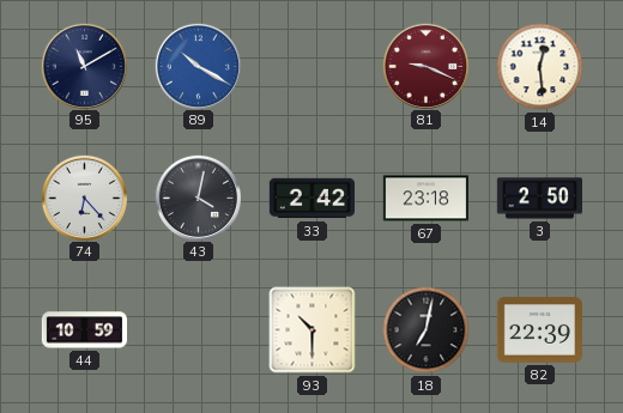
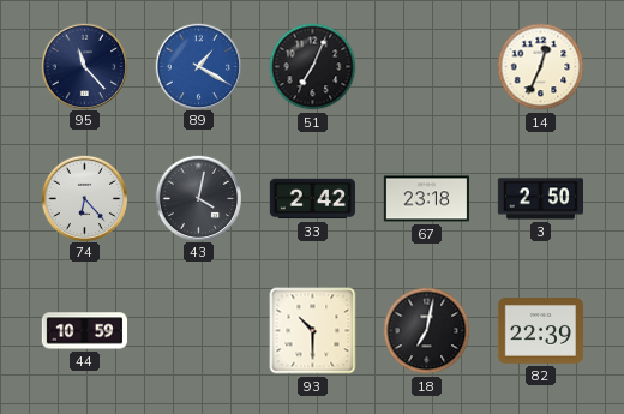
95: 11:10 -> 11:23 (84, 66)
89: 10:20 -> 1:20 (198, 66)
51: none -> 7:04 (313, 67)
81: 9:19 -> none (425, 66)
14: 12:29 -> 12:34 (541, 67)
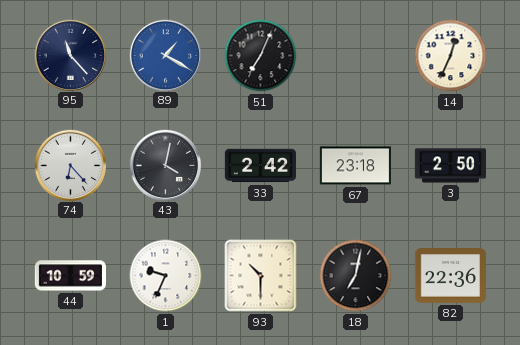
1: none -> 9:34 (166, 276)
82: 22:39 -> 22:36 (450, 276)
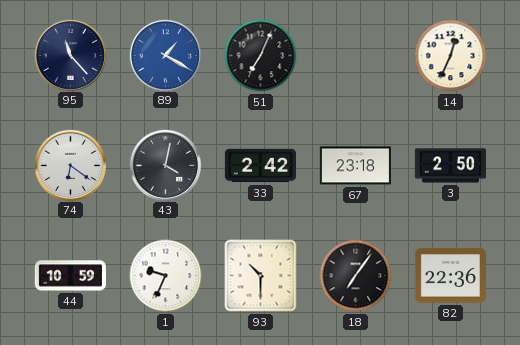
74: 6:23 -> 6:21 (70, 165)
18: 7:02 -> 7:06 (356, 276)
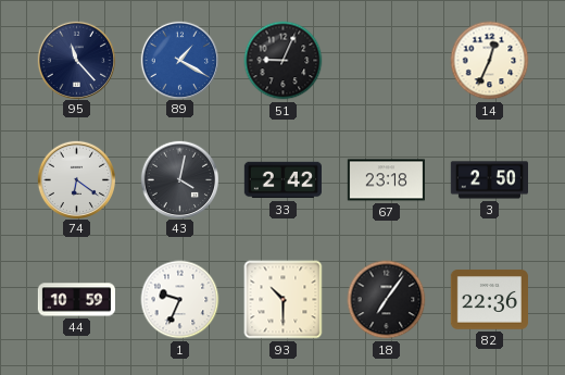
51: 7:04 -> 9:04 (284, 61)
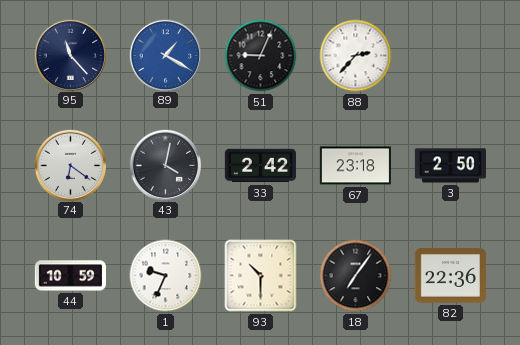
88: none -> 2:37 (356, 56)
14: 12:34 -> none (490, 61)
